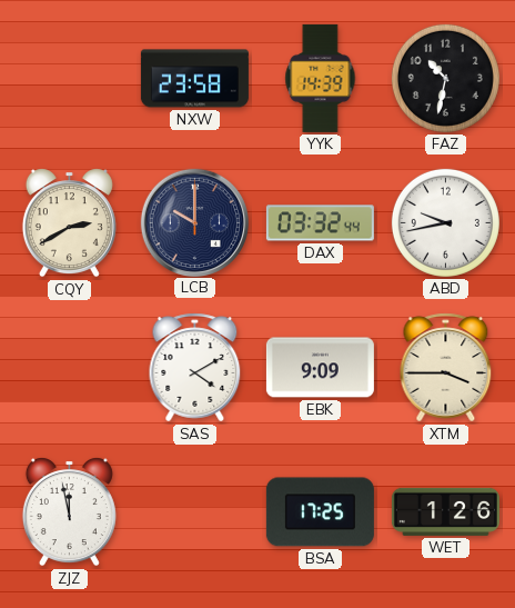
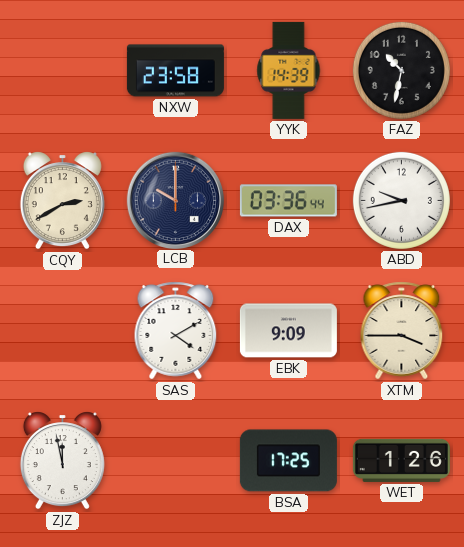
DAX: 03:32 -> 03:36 (288, 201)
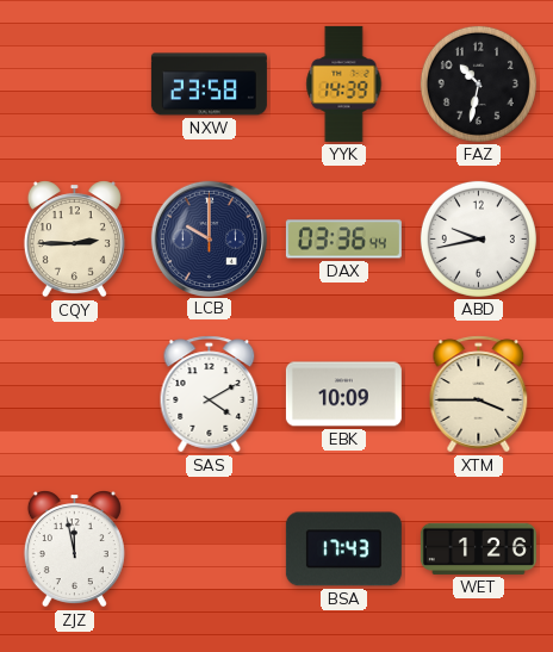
CQY: 2:40 -> 2:45 (74, 240)
EBK: 9:09 -> 10:09 (343, 395)
BSA: 17:25 -> 17:43 (343, 549)
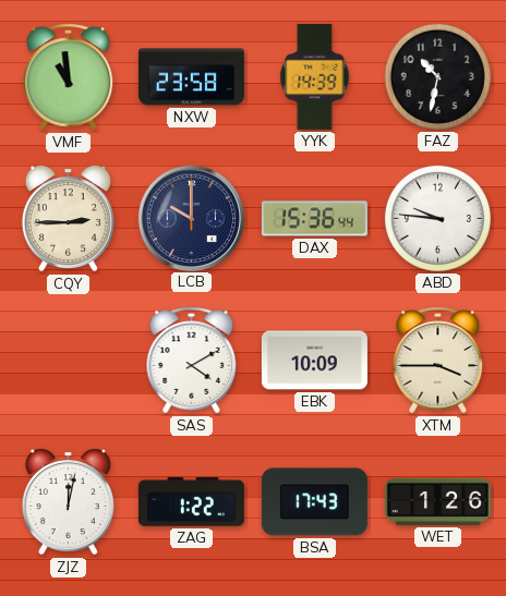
VMF: none -> 10:59 (69, 77)
DAX: 03:36 -> 15:36 (314, 219)
ABD: 9:43 -> 9:46 (437, 218)
ZJZ: 11:58 -> 12:02 (68, 502)
ZAG: none -> 1:22 (191, 502)
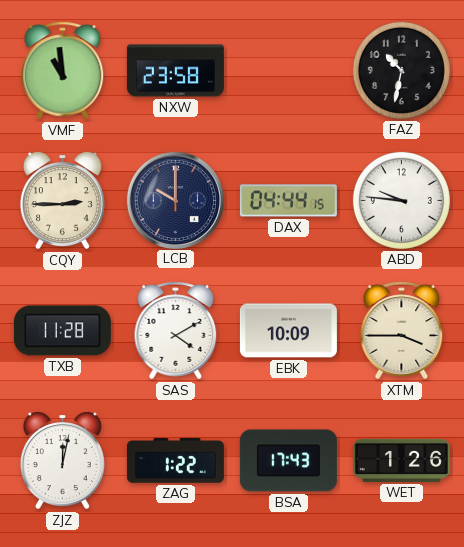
YYK: 14:39 -> none (315, 76)
DAX: 15:36 -> 04:44 (288, 201)
TXB: none -> 11:28 (62, 331)
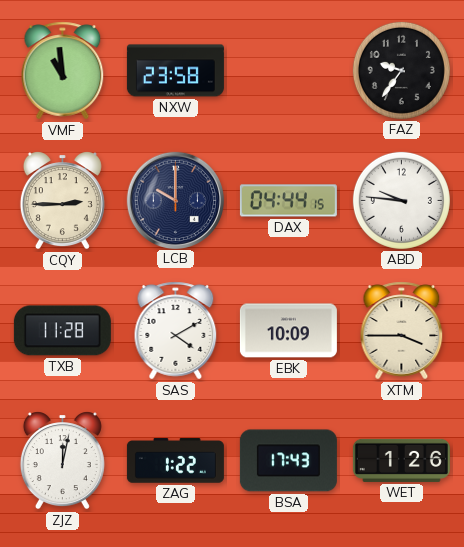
FAZ: 10:32 -> 9:36 (401, 70)
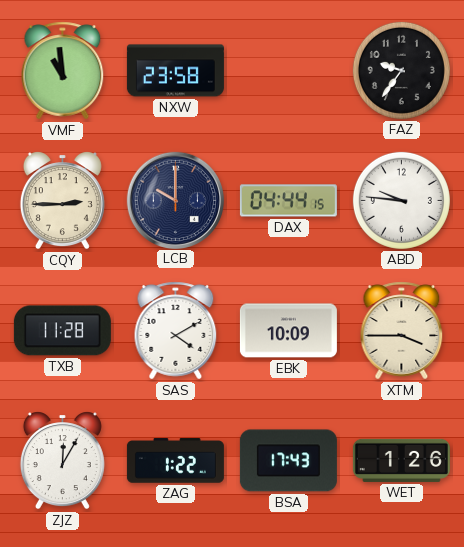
ZJZ: 12:02 -> 12:05 (62, 461)
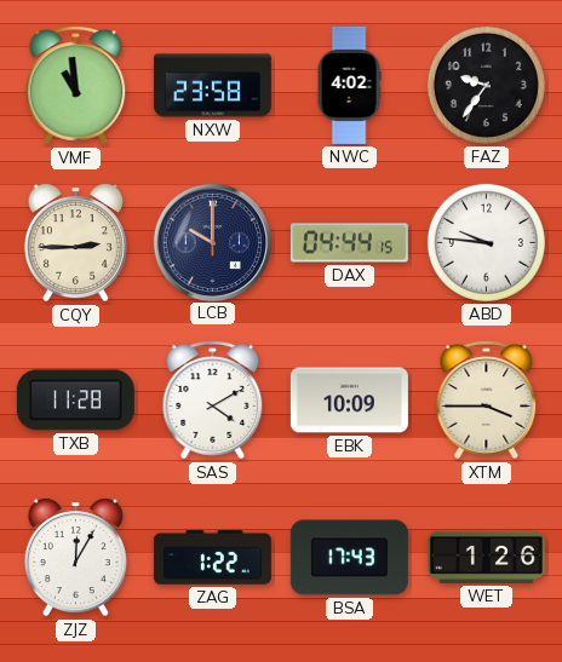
NWC: none -> 4:02 (349, 85)
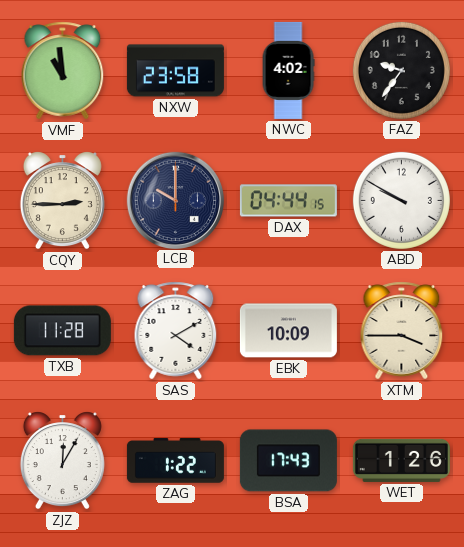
ABD: 9:46 -> 9:50 (401, 200)
